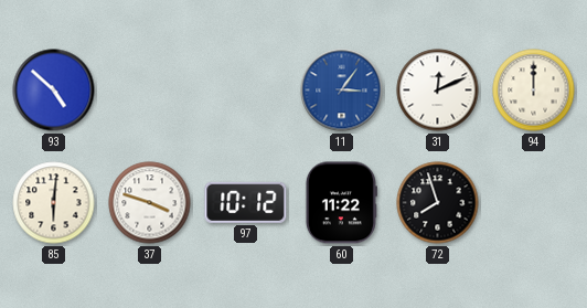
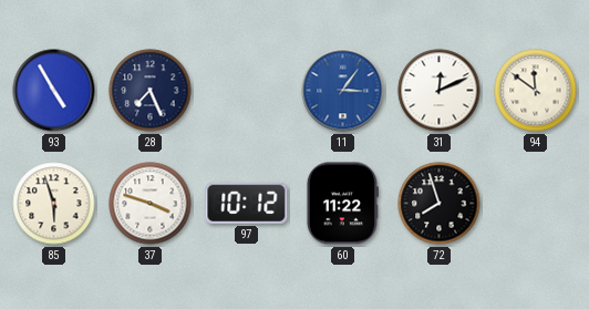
93: 4:52 -> 4:55 (54, 91)
28: none -> 7:26 (151, 91)
94: 12:00 -> 11:51 (536, 91)
85: 6:01 -> 5:57 (54, 204)
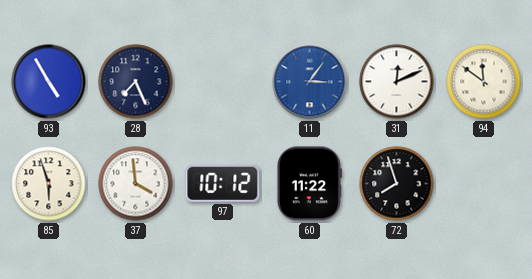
37: 3:48 -> 3:59 (136, 184)
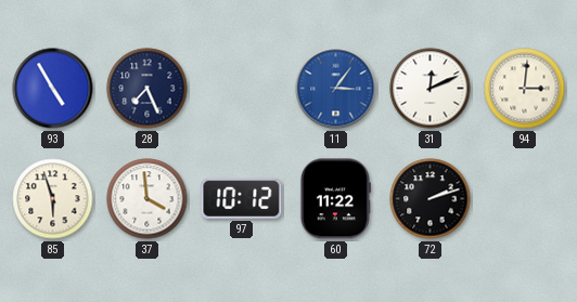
94: 11:51 -> 3:01 (525, 89)
72: 7:57 -> 2:12 (431, 199)
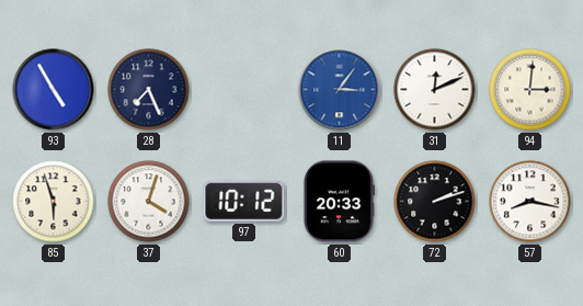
37: 3:59 -> 4:03 (149, 202)
60: 11:22 -> 20:33 (339, 202)
57: none -> 8:17 (530, 202)
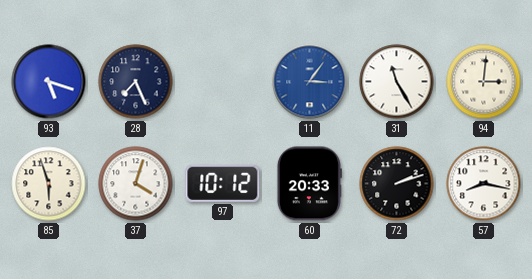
93: 4:55 -> 5:18 (49, 82)
31: 12:11 -> 11:25 (397, 82)
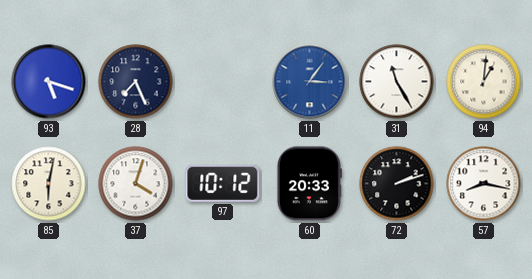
94: 3:01 -> 1:01 (484, 82)
85: 5:57 -> 6:02 (49, 184)
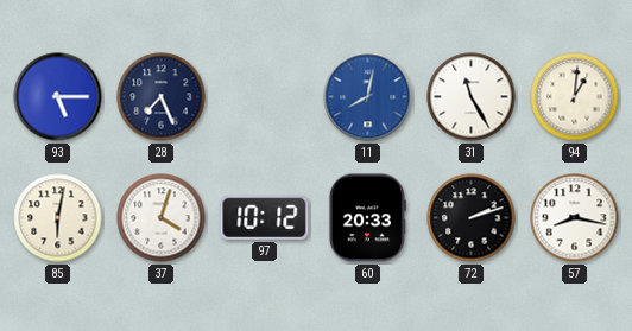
93: 5:18 -> 5:15 (58, 97)
11: 3:06 -> 8:02 (368, 97)
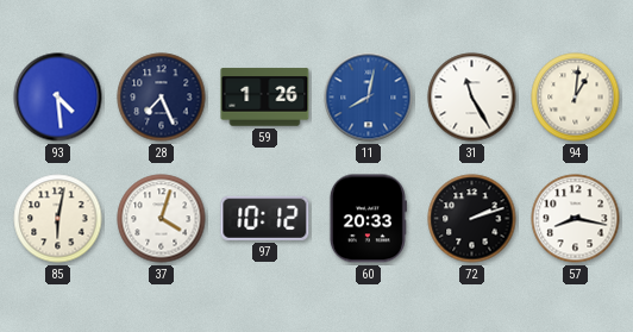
93: 5:15 -> 4:29 (58, 98)
59: none -> 1:26 (265, 98)
